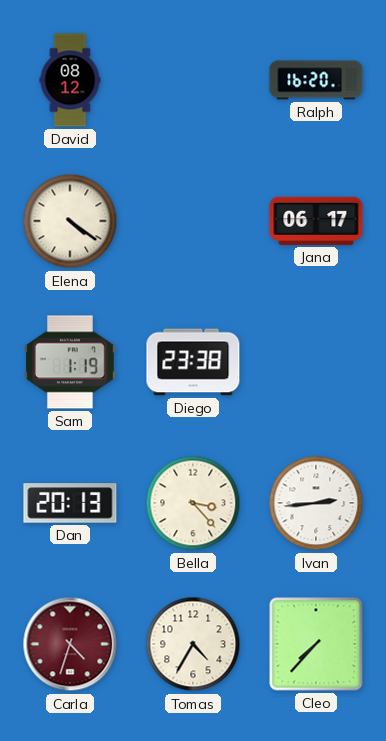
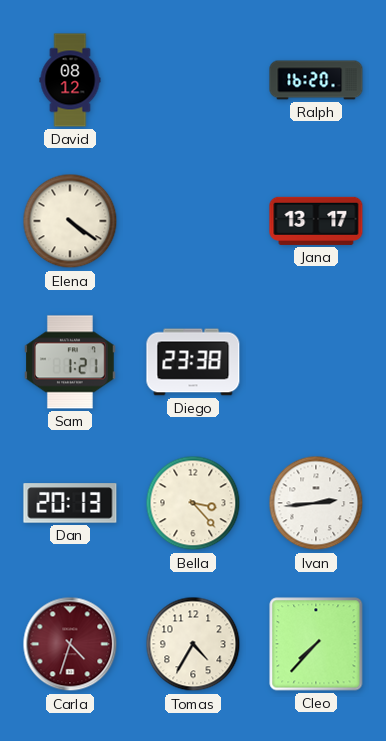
Jana: 06:17 -> 13:17 (316, 221)
Sam: 1:19 -> 1:21 (71, 362)
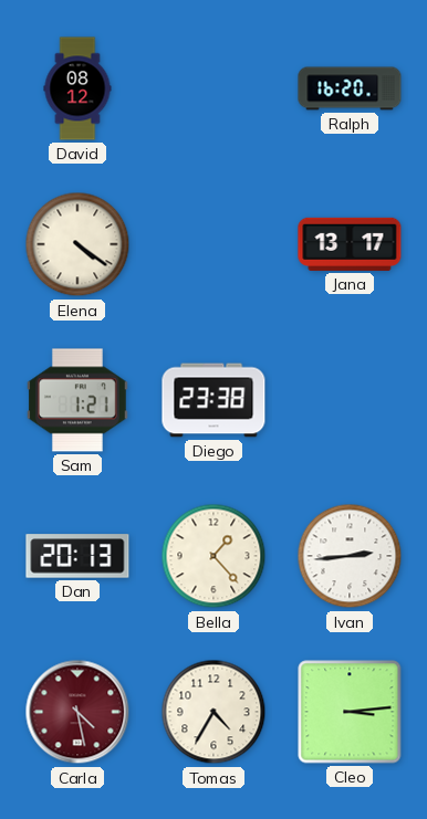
Bella: 3:23 -> 1:23 (213, 556)
Carla: 4:33 -> 4:28 (77, 712)
Cleo: 7:37 -> 3:14 (350, 712)
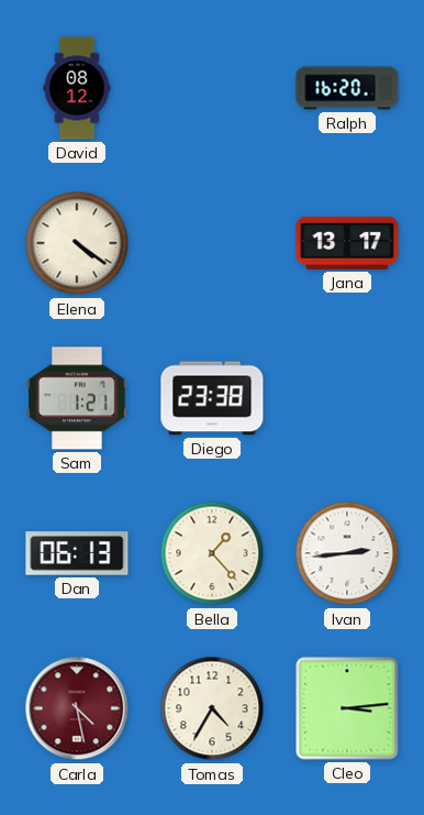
Dan: 20:13 -> 06:13 (77, 553)
